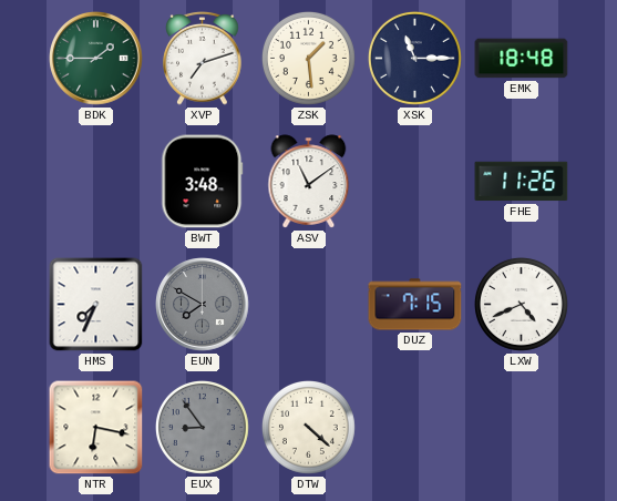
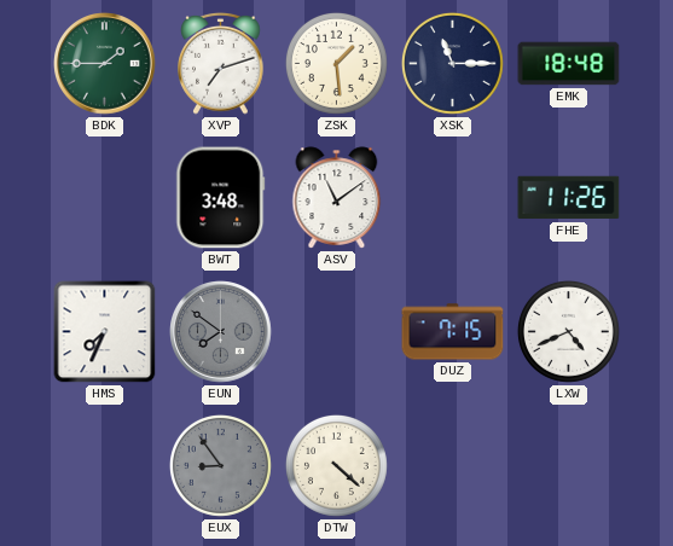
EUN: 7:50 -> 7:51 (221, 332)
NTR: 6:17 -> none (96, 428)
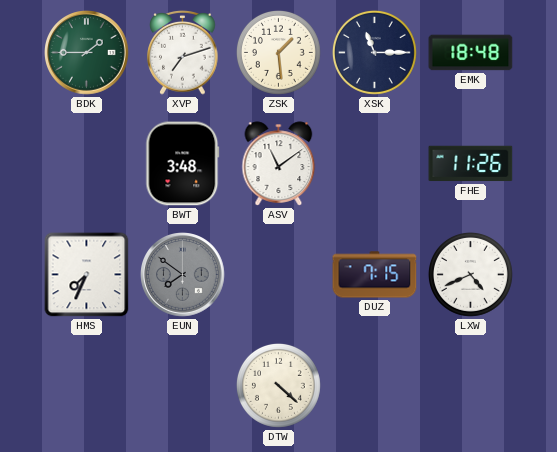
EUX: 8:54 -> none (220, 465)
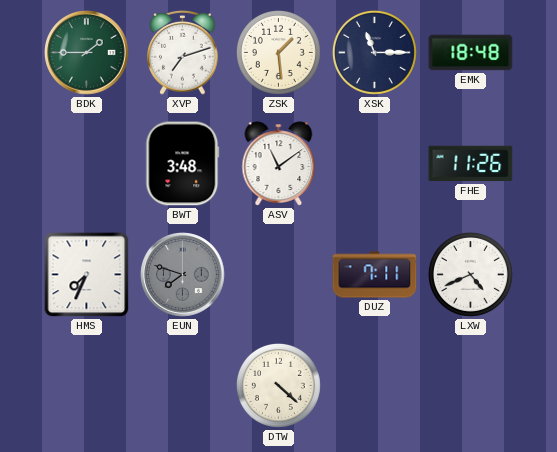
EUN: 7:51 -> 7:48 (183, 275)
DUZ: 7:15 -> 7:11 (375, 275)
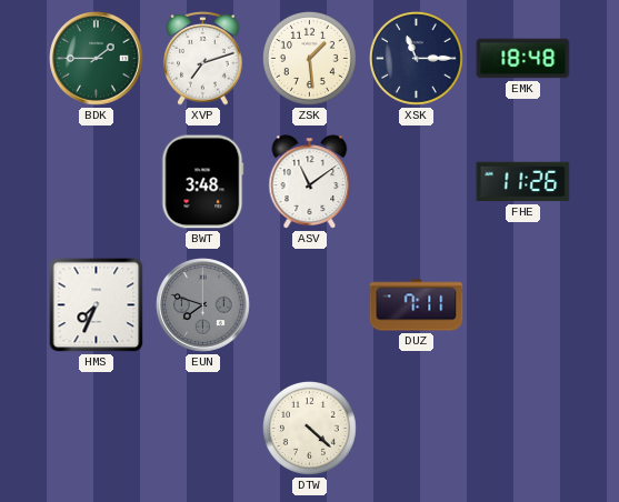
LXW: 4:41 -> none (470, 274)
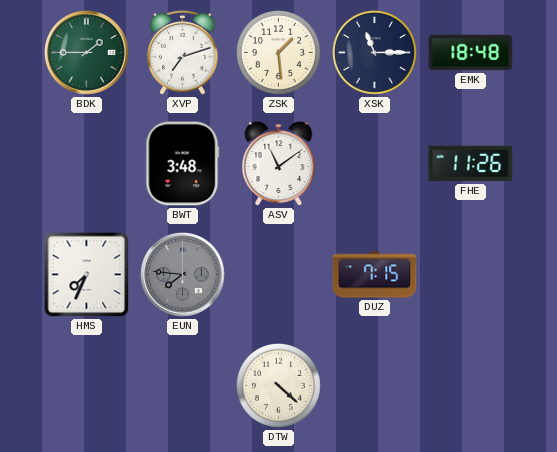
EUN: 7:48 -> 7:46 (183, 275)
DUZ: 7:11 -> 7:15 (375, 275)
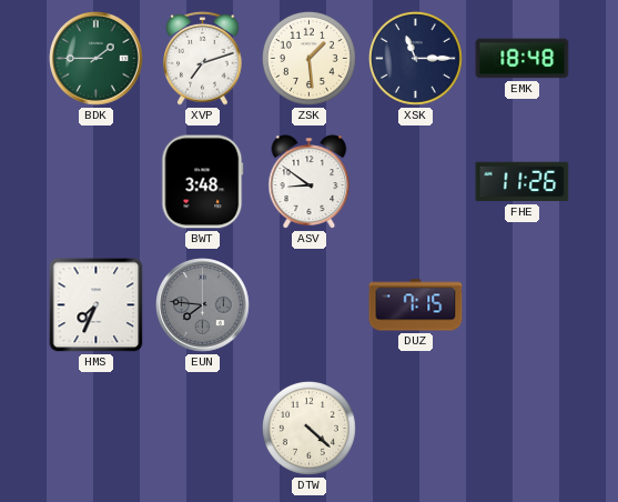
ASV: 11:09 -> 8:51 (310, 182)
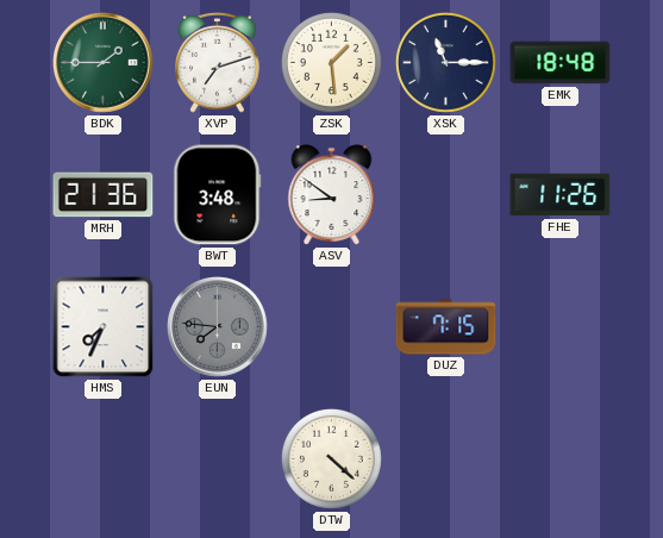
MRH: none -> 21:36 (104, 195)
